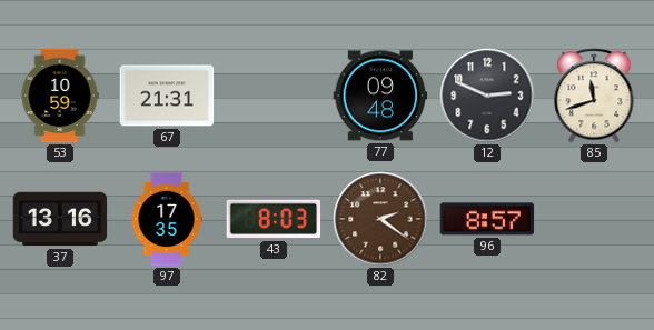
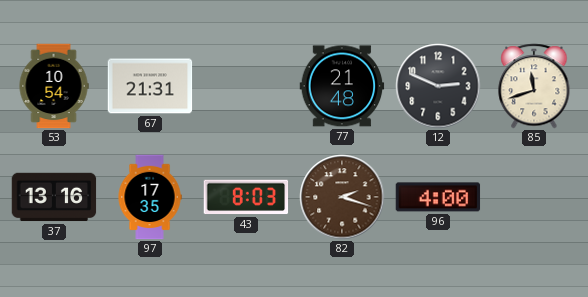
53: 10:59 -> 10:54 (54, 86)
77: 09:48 -> 21:48 (342, 86)
82: 2:21 -> 2:18 (342, 197)
96: 8:57 -> 4:00 (438, 197)
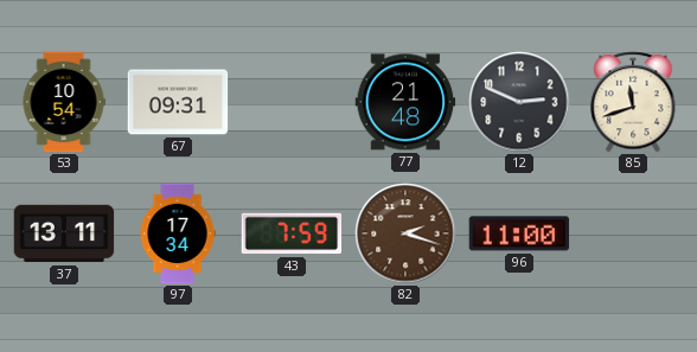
67: 21:31 -> 09:31 (178, 102)
37: 13:16 -> 13:11 (64, 233)
97: 17:35 -> 17:34 (178, 233)
43: 8:03 -> 7:59 (292, 233)
96: 4:00 -> 11:00 (519, 233)
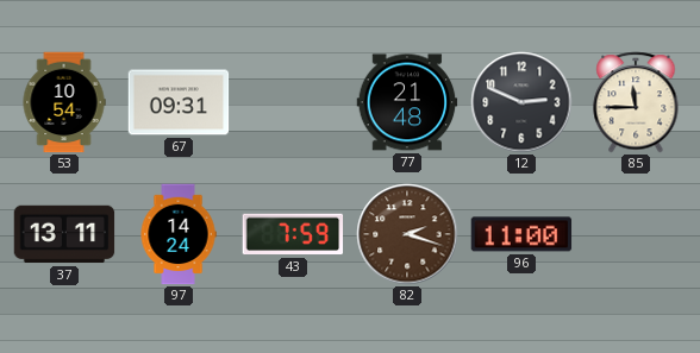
85: 11:42 -> 11:45 (636, 102)
97: 17:34 -> 14:24 (179, 234)
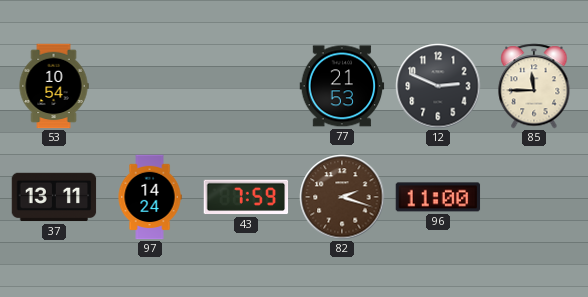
67: 09:31 -> none (179, 102)
77: 21:48 -> 21:53 (342, 86)
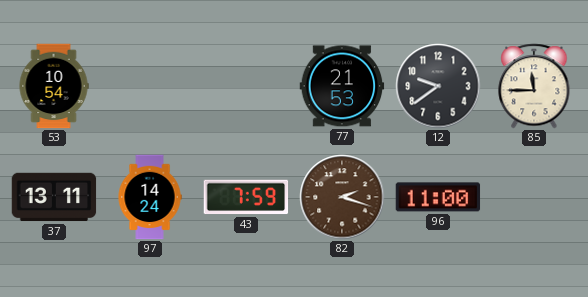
12: 2:49 -> 9:39 (438, 86)
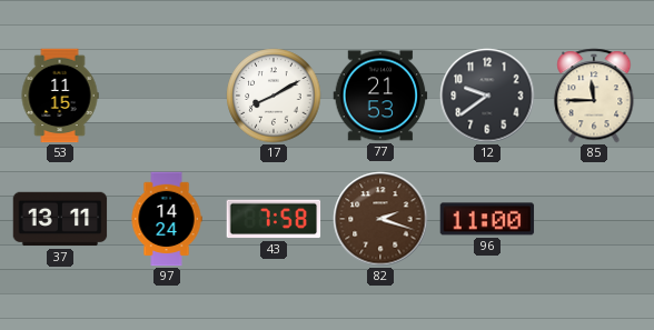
53: 10:54 -> 11:15 (60, 96)
17: none -> 8:10 (274, 96)
43: 7:59 -> 7:58 (274, 219)
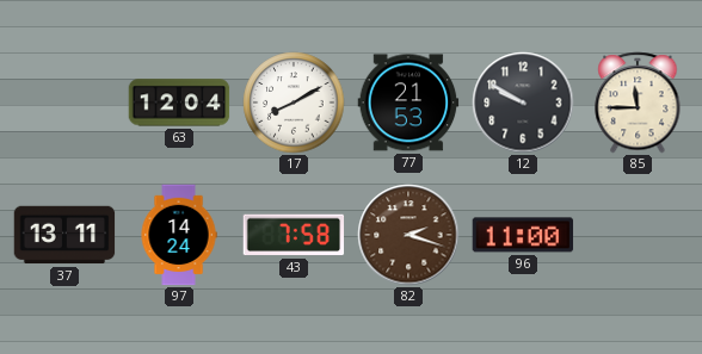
53: 11:15 -> none (60, 96)
63: none -> 12:04 (179, 103)
12: 9:39 -> 9:50 (523, 103)
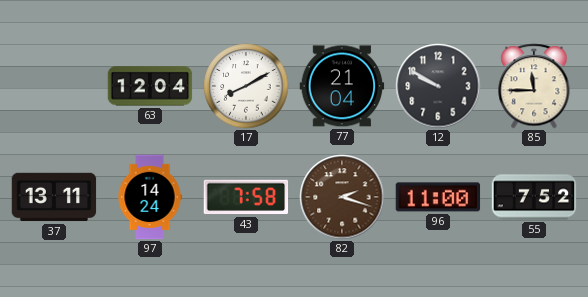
77: 21:53 -> 21:04 (342, 86)
55: none -> 7:52 (534, 197)
